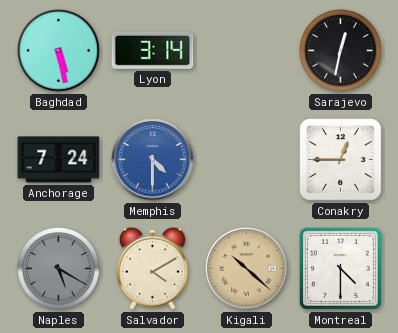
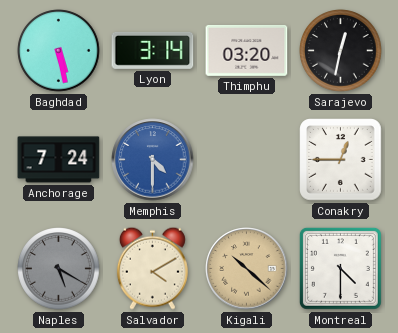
Thimphu: none -> 03:20 (247, 50)
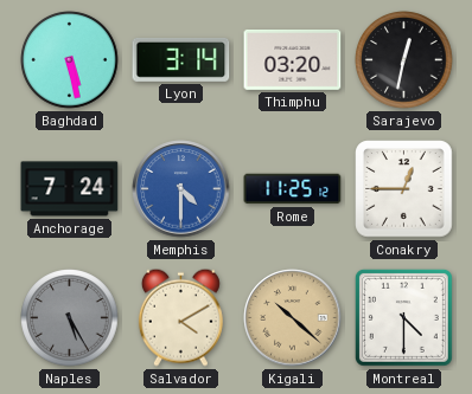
Rome: none -> 11:25 (293, 189)
Naples: 5:20 -> 5:25 (70, 318)
